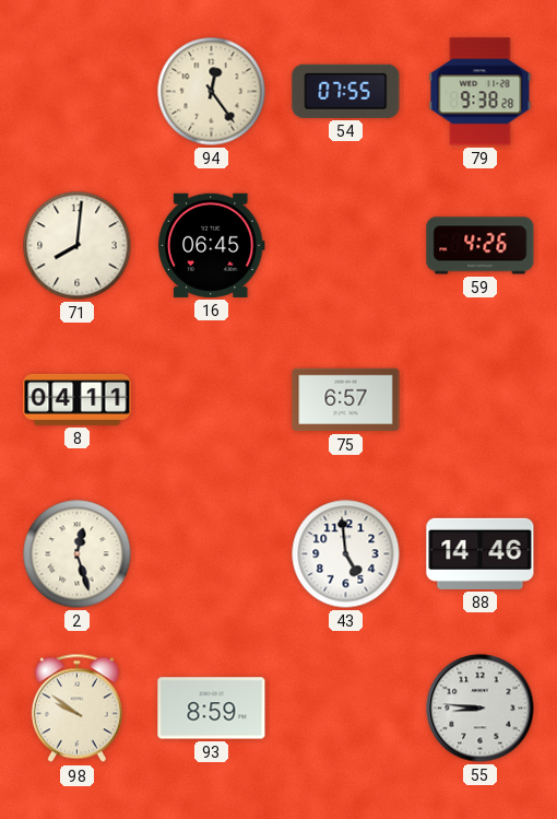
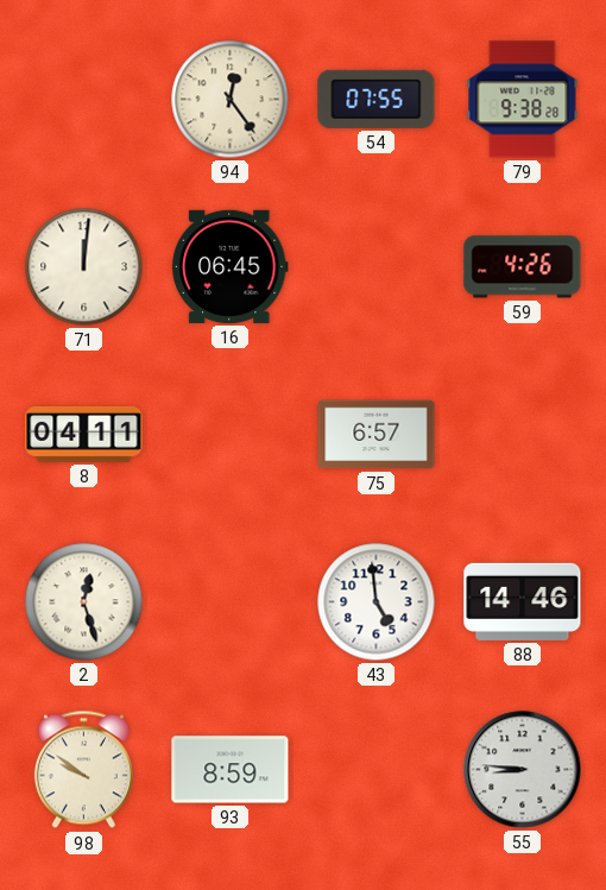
71: 8:01 -> 12:01 (84, 267)
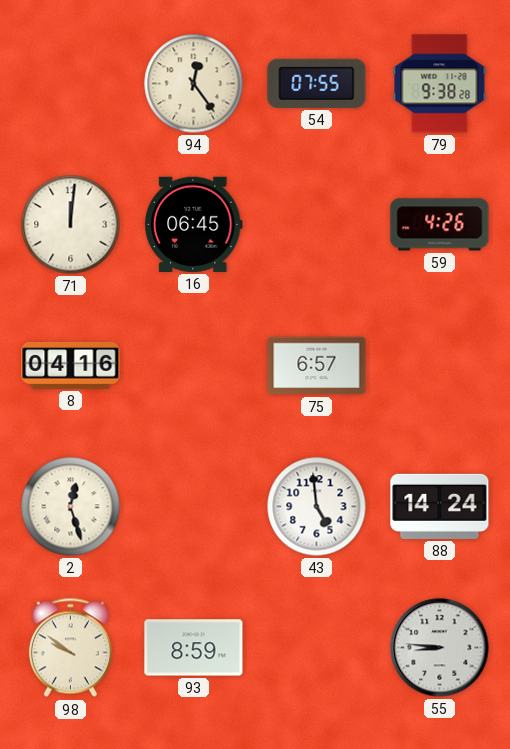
8: 04:11 -> 04:16 (71, 365)
88: 14:46 -> 14:24 (440, 506)
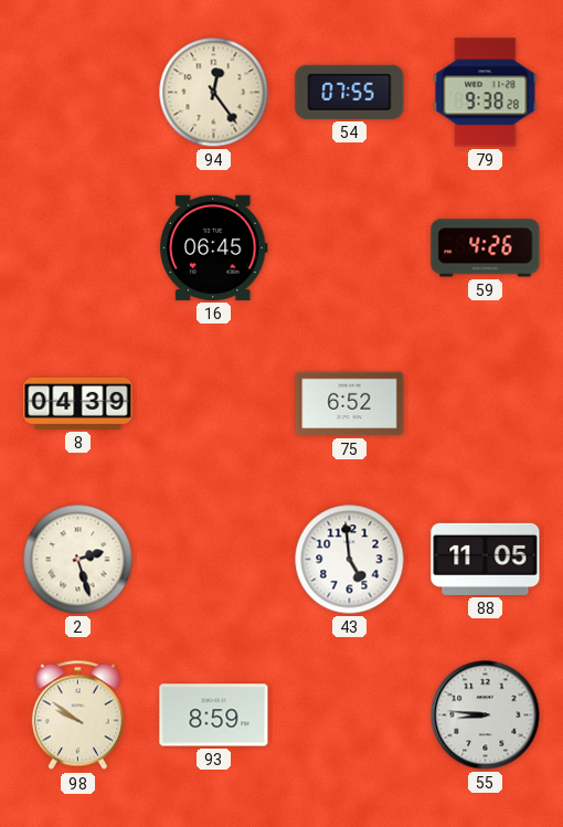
71: 12:01 -> none (71, 225)
8: 04:16 -> 04:39 (78, 403)
75: 6:57 -> 6:52 (350, 404)
2: 12:27 -> 2:27 (78, 560)
88: 14:24 -> 11:05 (486, 559)
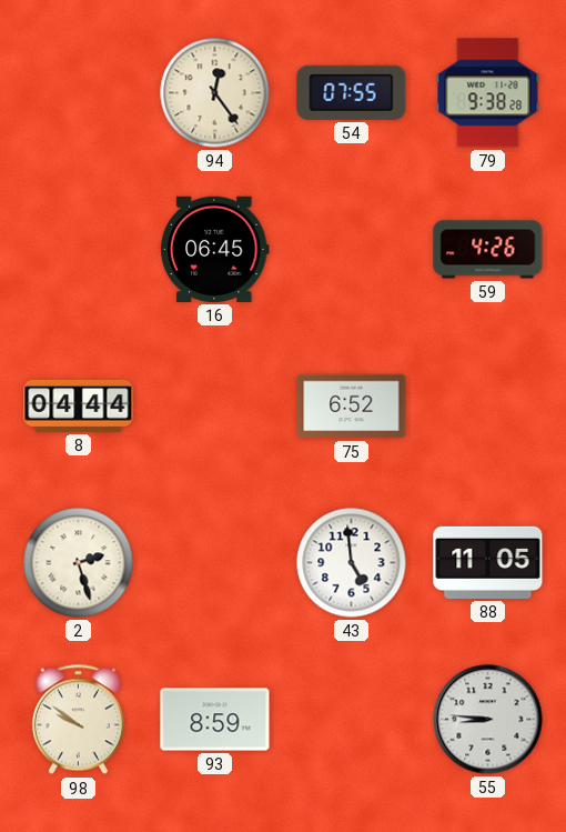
8: 04:39 -> 04:44 (79, 405)
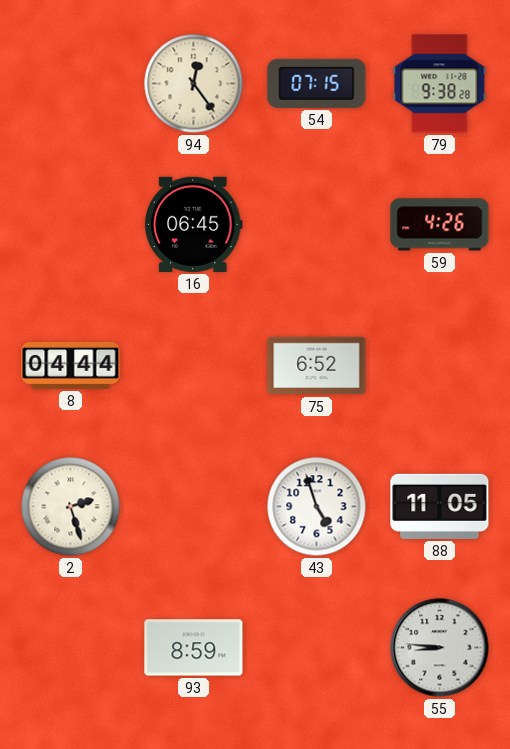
54: 07:55 -> 07:15 (317, 83)
43: 4:59 -> 4:57 (317, 507)
98: 9:51 -> none (78, 720)
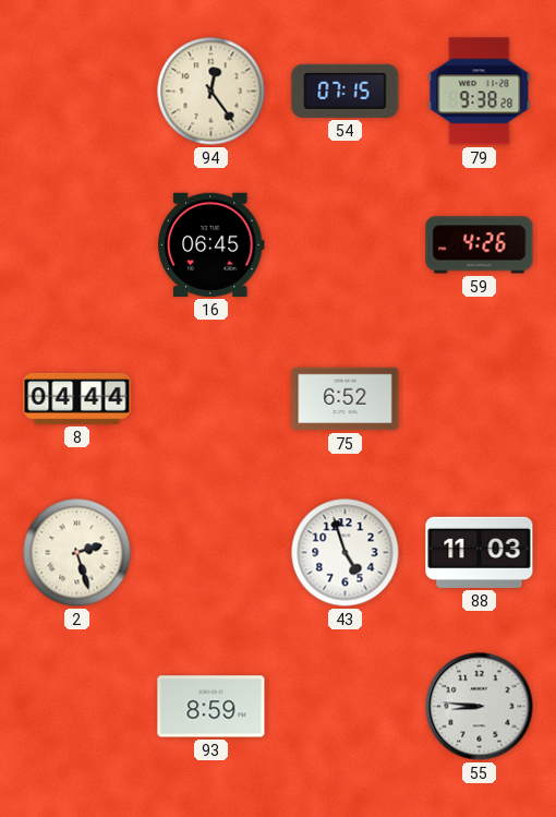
88: 11:05 -> 11:03 (480, 552)
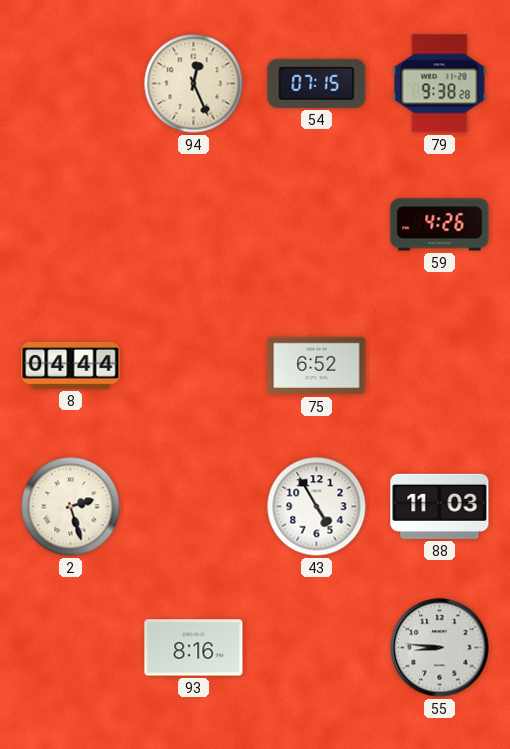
94: 12:24 -> 12:26 (194, 84)
16: 06:45 -> none (210, 244)
43: 4:57 -> 4:55 (317, 507)
93: 8:59 -> 8:16 (194, 648)
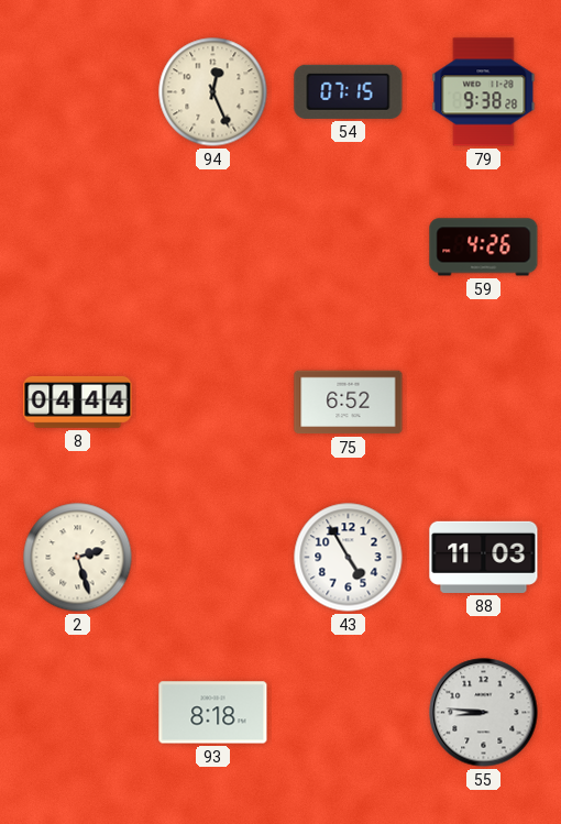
93: 8:16 -> 8:18 (213, 713)
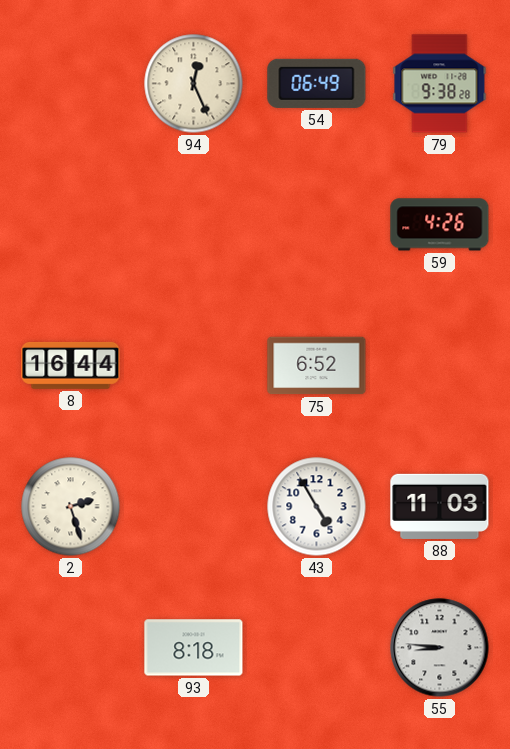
54: 07:15 -> 06:49 (317, 83)
8: 04:44 -> 16:44 (71, 365)
